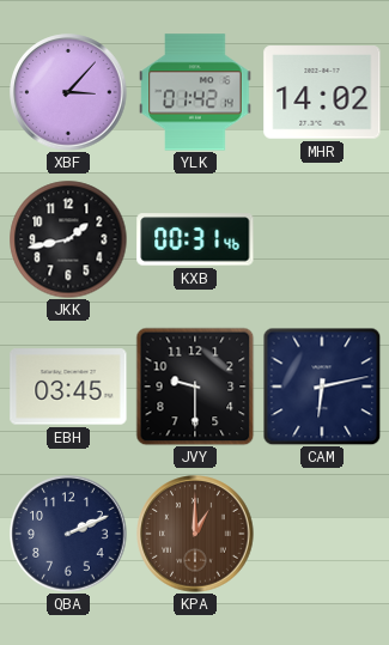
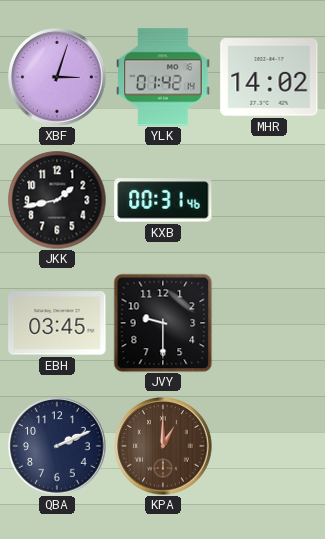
XBF: 3:07 -> 3:03 (57, 77)
CAM: 6:13 -> none (322, 387)
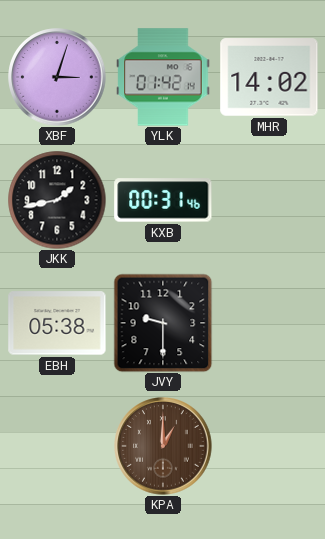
EBH: 03:45 -> 05:38 (57, 323)
QBA: 2:11 -> none (57, 446)
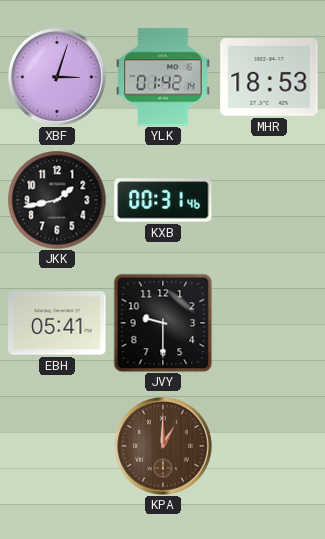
MHR: 14:02 -> 18:53 (269, 77)
EBH: 05:38 -> 05:41 (57, 323)
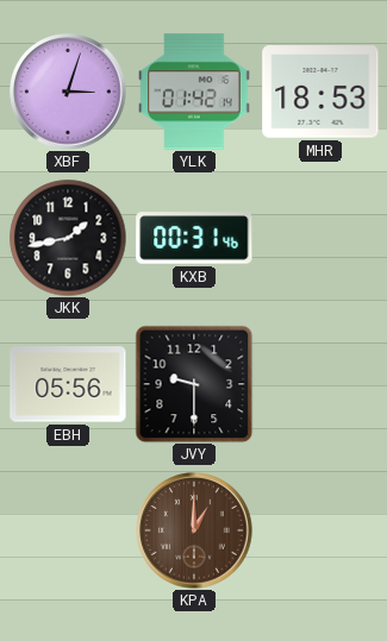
EBH: 05:41 -> 05:56 (68, 384)
